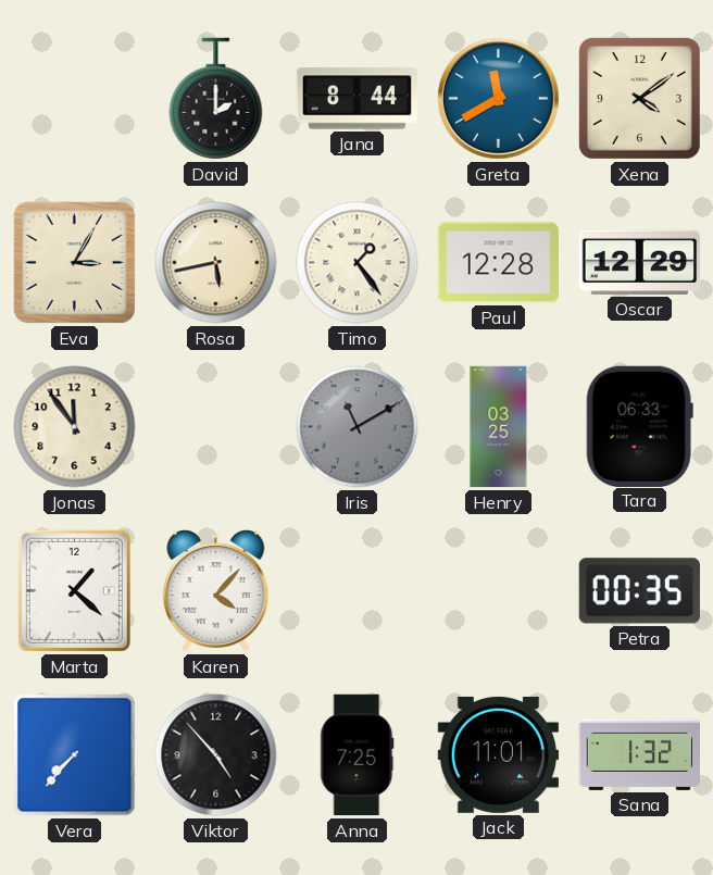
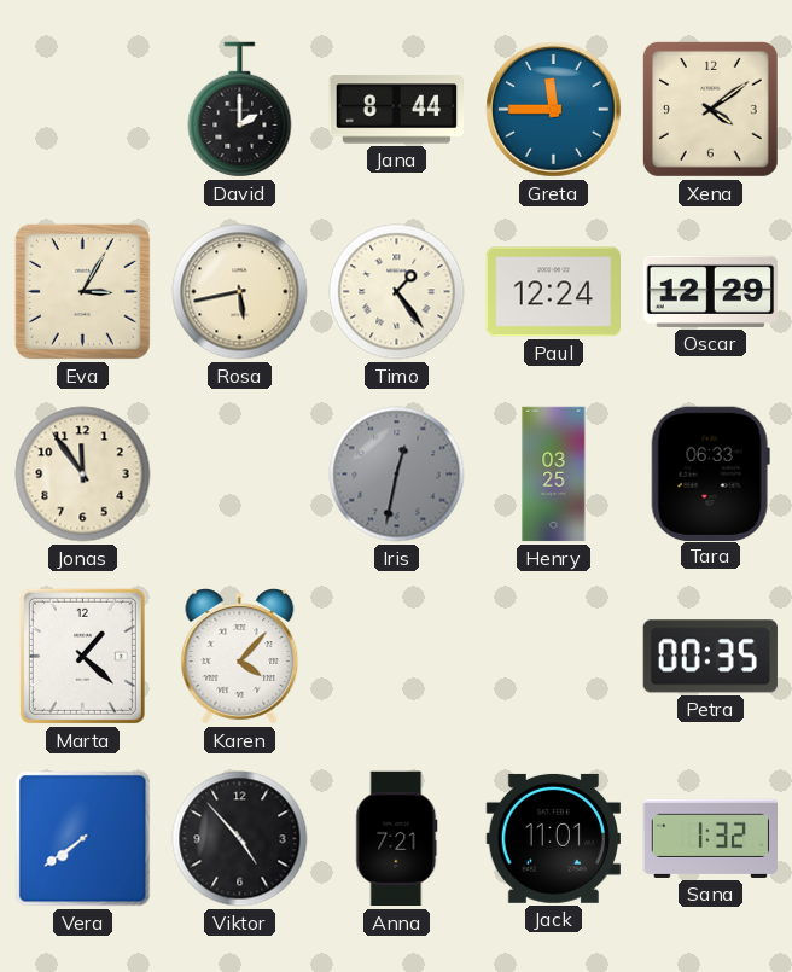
Greta: 11:40 -> 11:45 (554, 110)
Paul: 12:28 -> 12:24 (553, 292)
Iris: 11:10 -> 12:32 (397, 475)
Vera: 7:37 -> 7:39 (83, 839)
Anna: 7:25 -> 7:21 (397, 839)
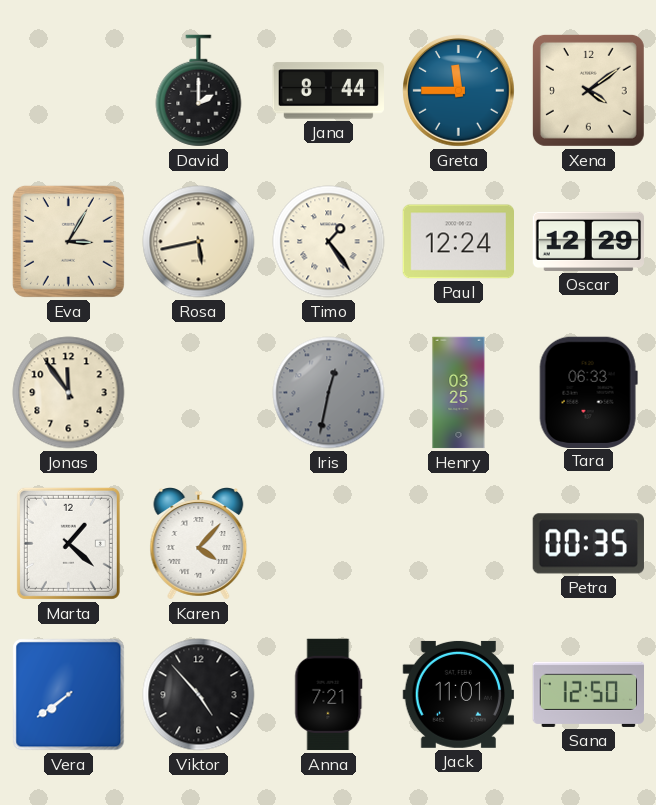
Sana: 1:32 -> 12:50 (588, 694)
